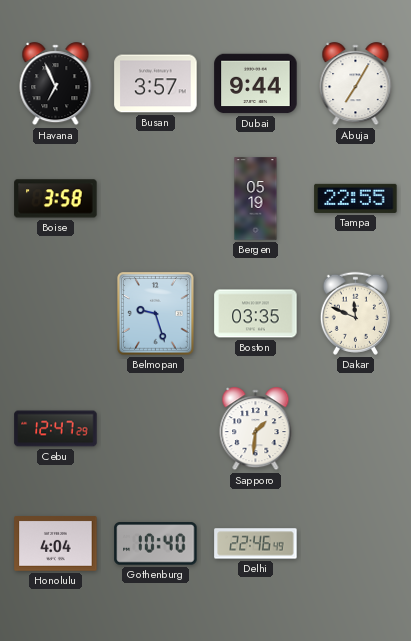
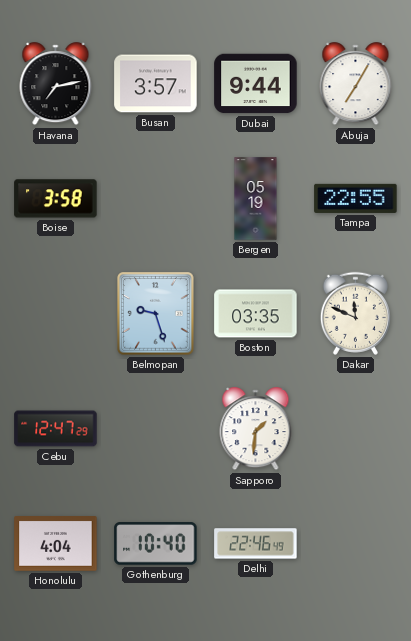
Havana: 6:56 -> 7:13 (56, 84)
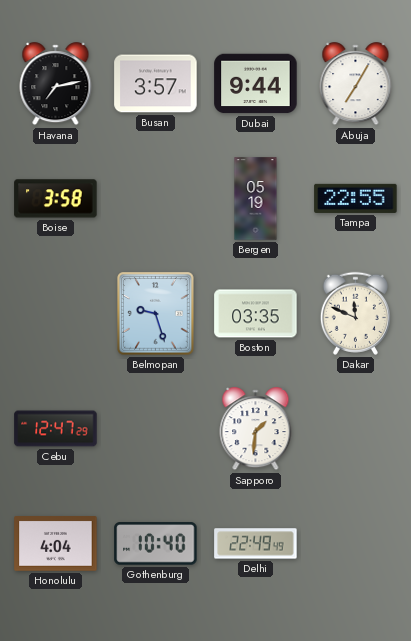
Delhi: 22:46 -> 22:49 (256, 544)
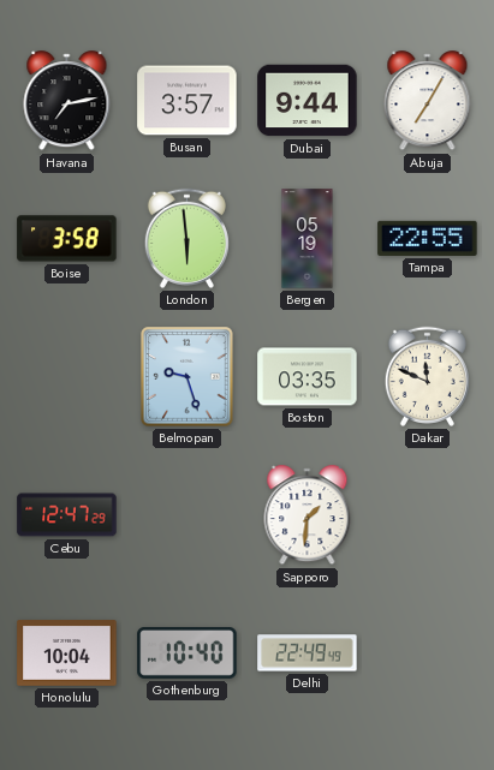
London: none -> 5:59 (186, 238)
Honolulu: 4:04 -> 10:04 (67, 653)
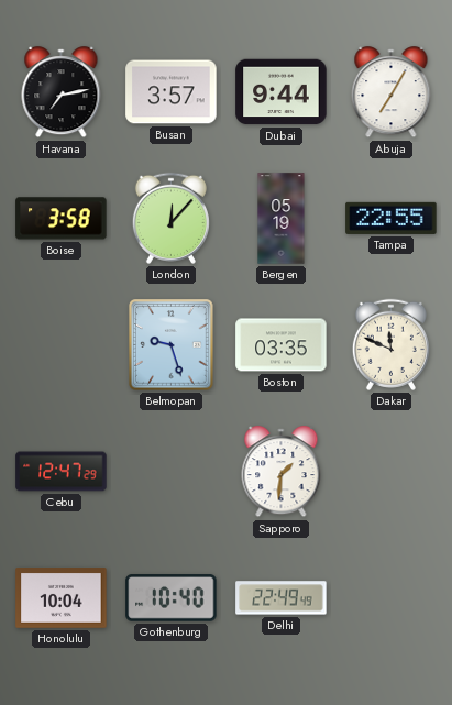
London: 5:59 -> 12:07 (170, 218)
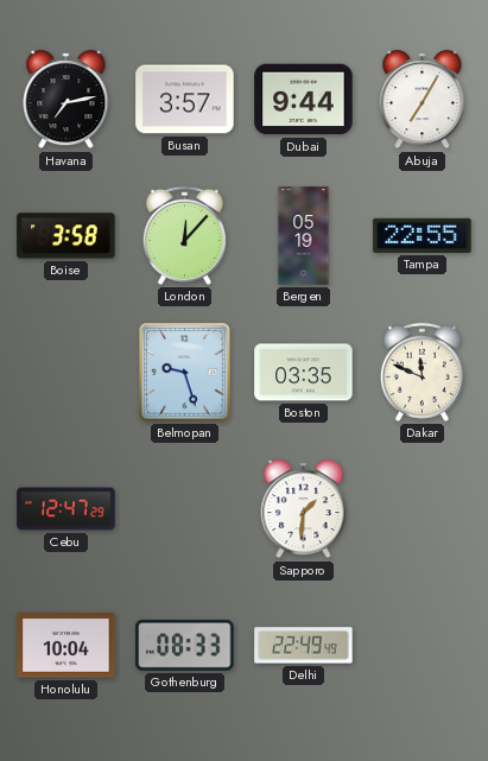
Gothenburg: 10:40 -> 08:33 (185, 646)
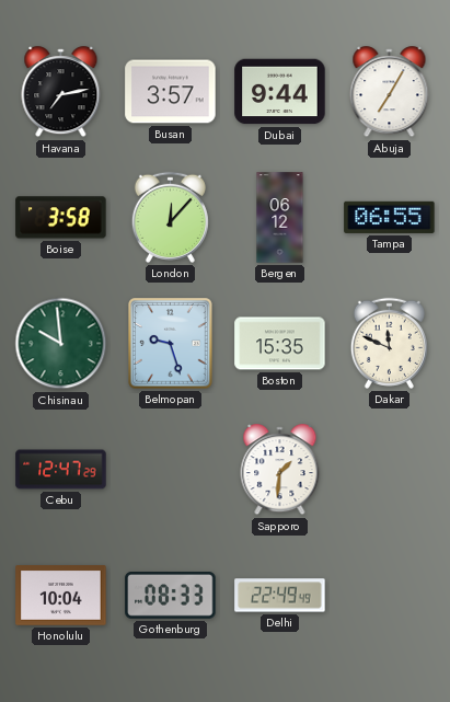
Bergen: 05:19 -> 06:12 (280, 218)
Tampa: 22:55 -> 06:55 (390, 217)
Chisinau: none -> 9:59 (61, 344)
Boston: 03:35 -> 15:35 (280, 344)
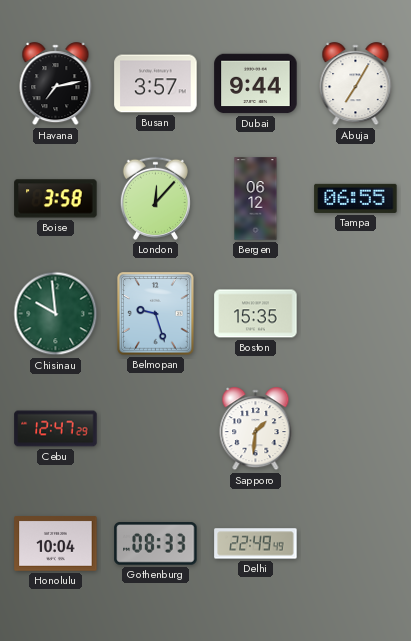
Dakar: 11:49 -> none (389, 343)
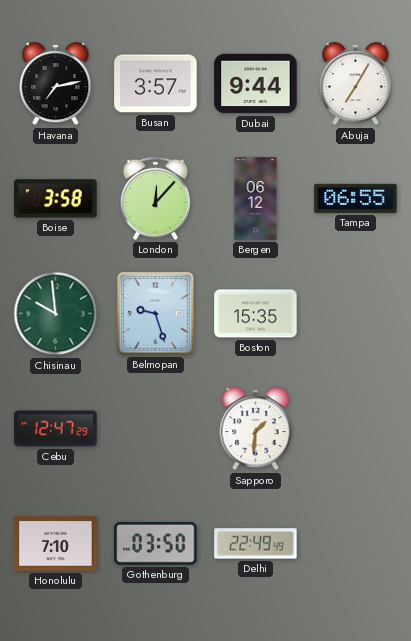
Honolulu: 10:04 -> 7:10 (56, 544)
Gothenburg: 08:33 -> 03:50 (156, 544)
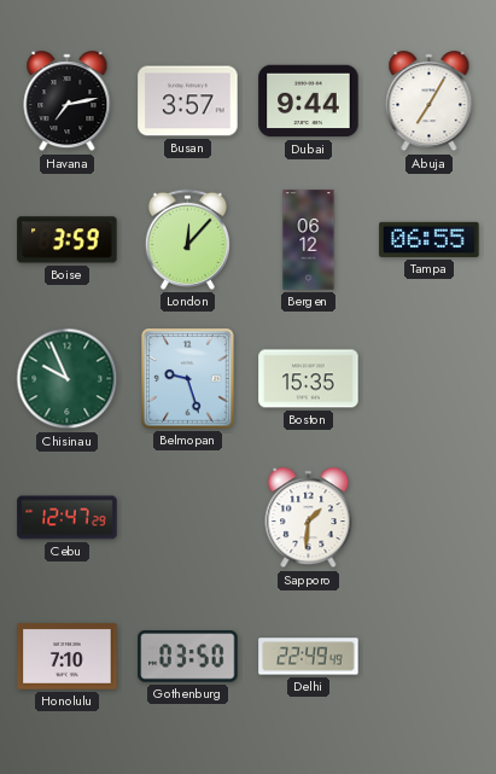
Boise: 3:58 -> 3:59 (68, 240)
Chisinau: 9:59 -> 9:56 (68, 379)
